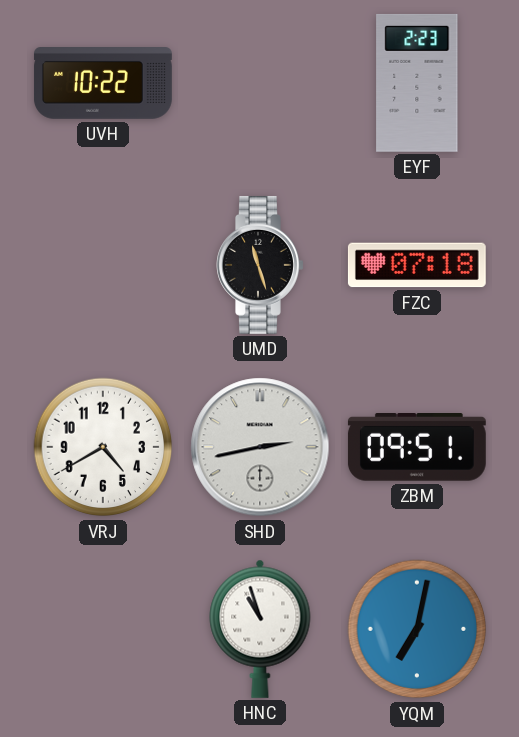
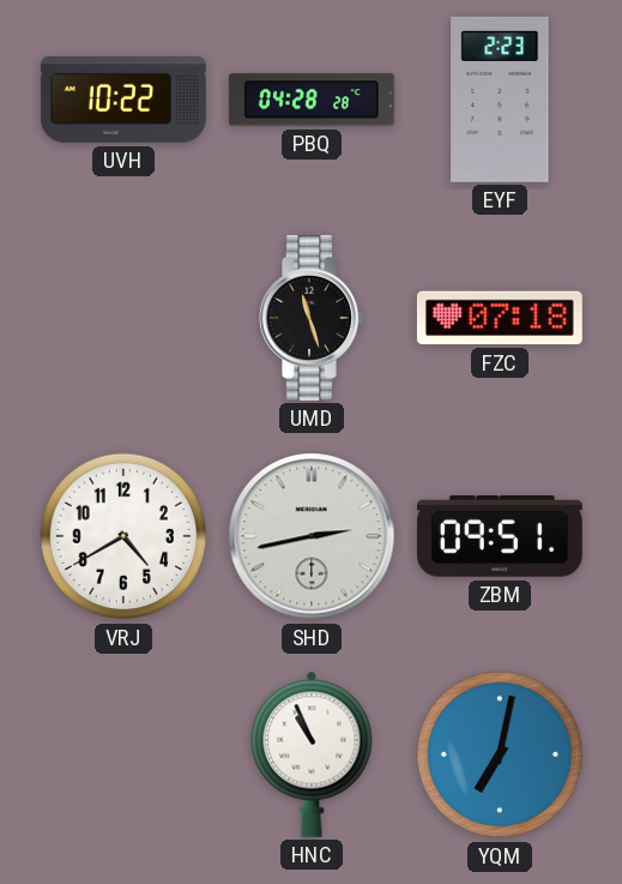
PBQ: none -> 04:28 (312, 100)
HNC: 10:57 -> 10:56 (312, 754)
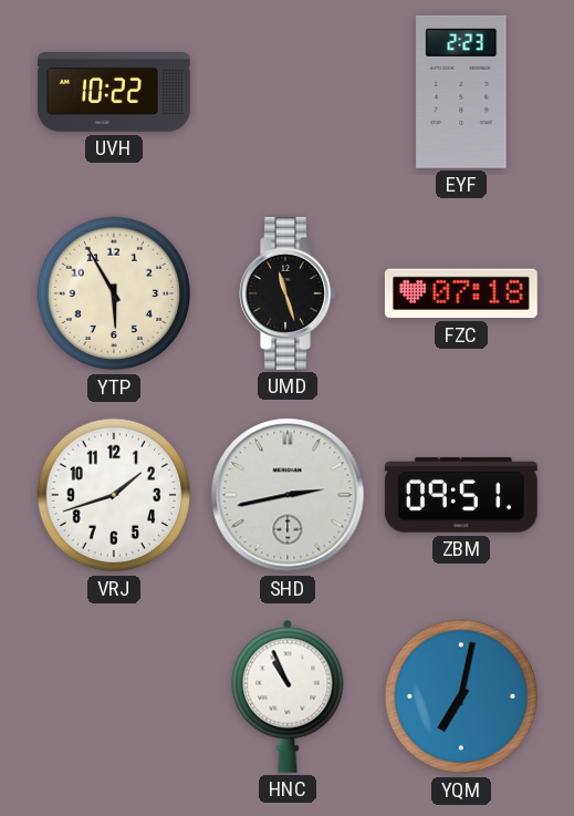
PBQ: 04:28 -> none (312, 100)
YTP: none -> 5:55 (114, 293)
VRJ: 4:40 -> 1:42 (114, 495)
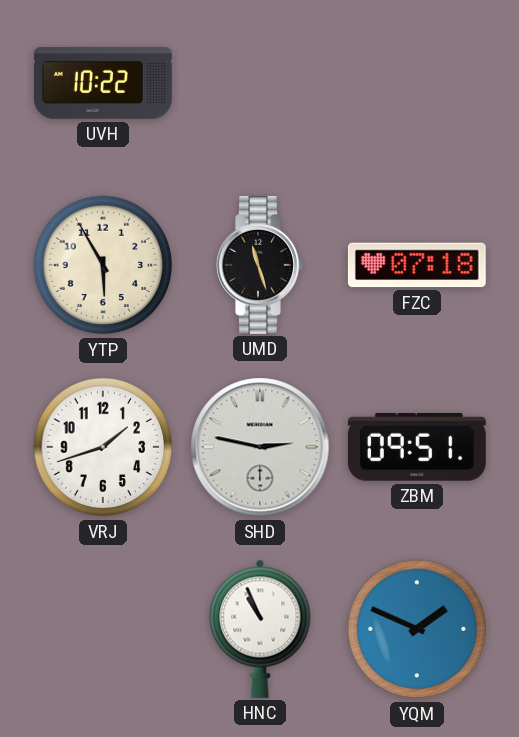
EYF: 2:23 -> none (461, 92)
SHD: 2:43 -> 2:47 (260, 447)
YQM: 7:02 -> 1:49 (417, 629)
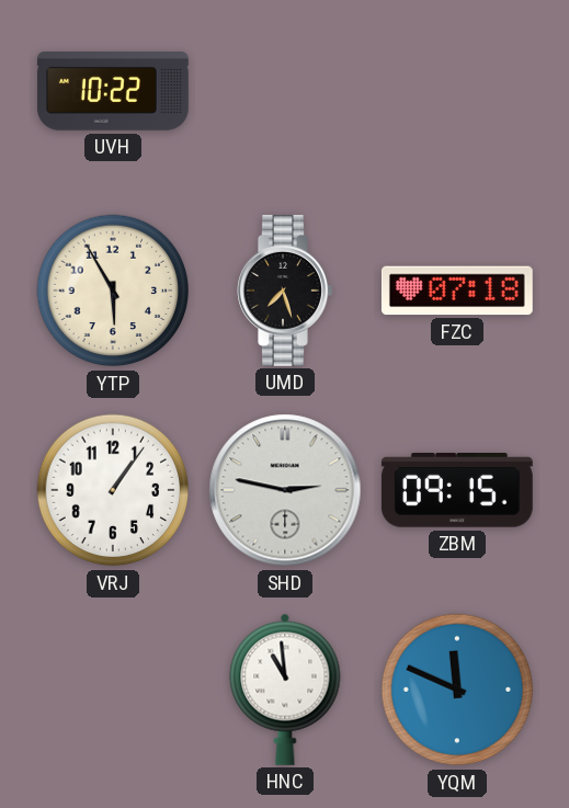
UMD: 11:27 -> 7:27 (285, 291)
VRJ: 1:42 -> 1:06 (113, 490)
ZBM: 09:51 -> 09:15 (457, 491)
HNC: 10:56 -> 10:59 (285, 690)
YQM: 1:49 -> 11:49 (457, 690)
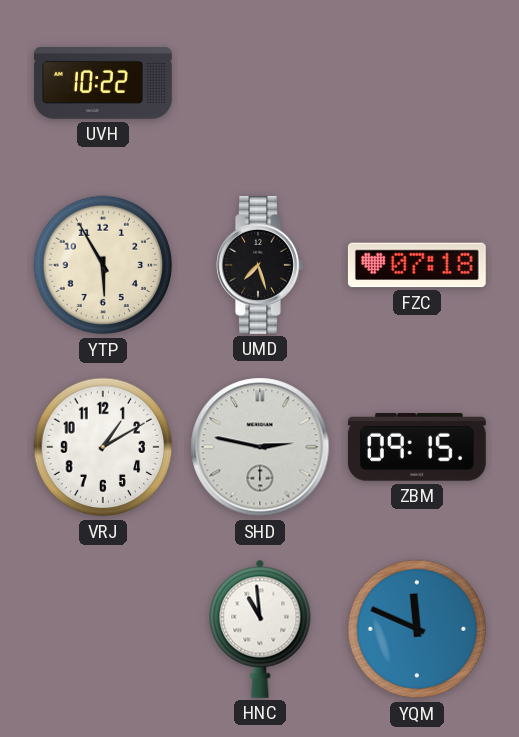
VRJ: 1:06 -> 1:10 (103, 447)
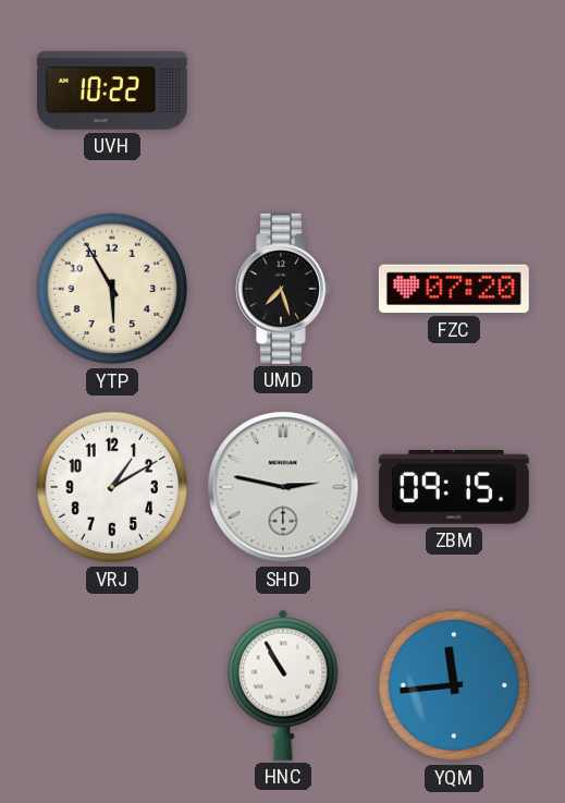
FZC: 07:18 -> 07:20 (454, 289)
HNC: 10:59 -> 10:55 (283, 685)
YQM: 11:49 -> 11:44 (454, 685)
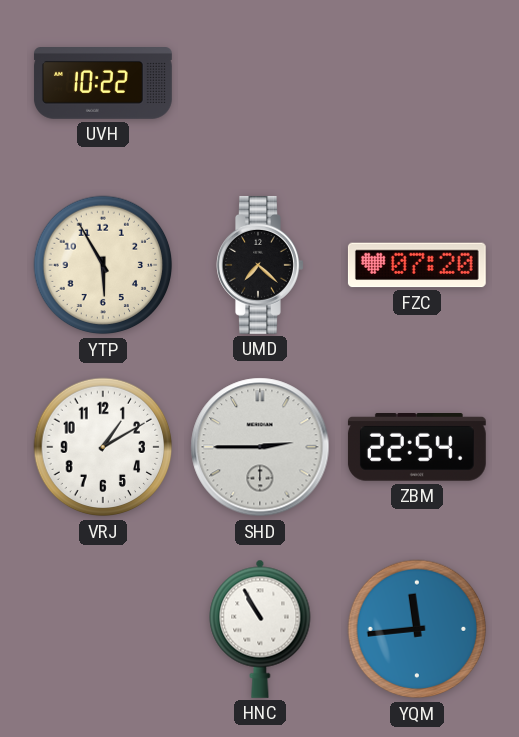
UMD: 7:27 -> 7:22 (260, 265)
SHD: 2:47 -> 2:45 (260, 447)
ZBM: 09:15 -> 22:54 (417, 448)
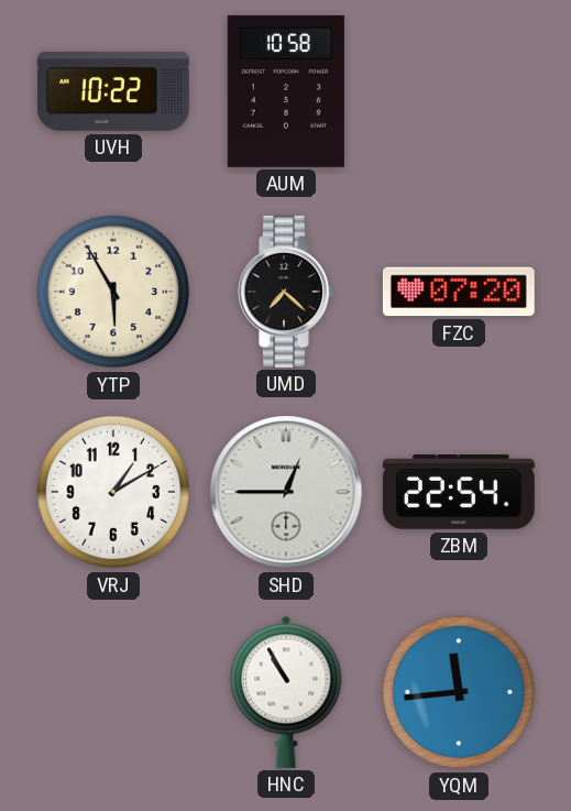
AUM: none -> 10:58 (286, 91)
SHD: 2:45 -> 12:45 (286, 492)
